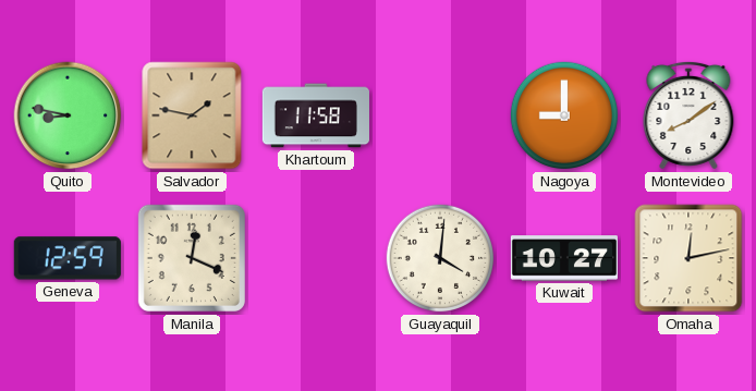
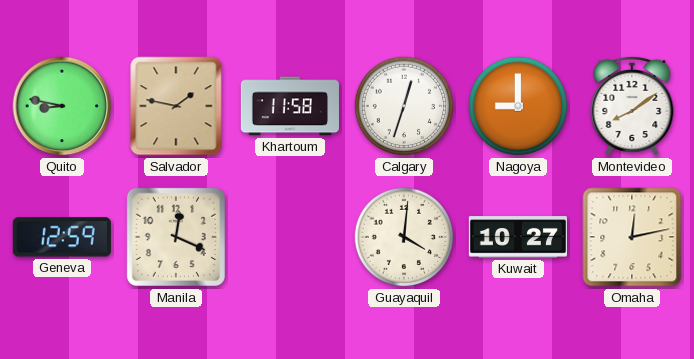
Calgary: none -> 12:33 (404, 106)
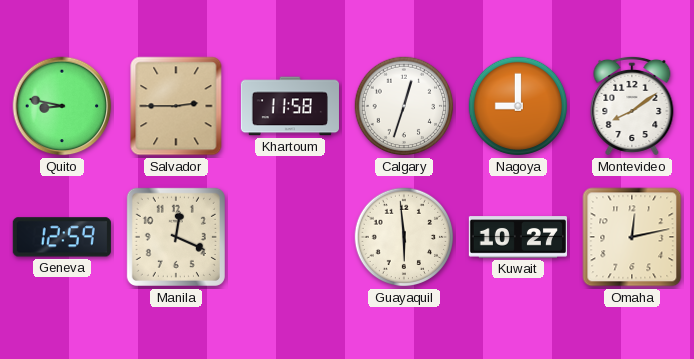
Salvador: 1:47 -> 2:45 (176, 106)
Guayaquil: 4:01 -> 5:59 (404, 237)
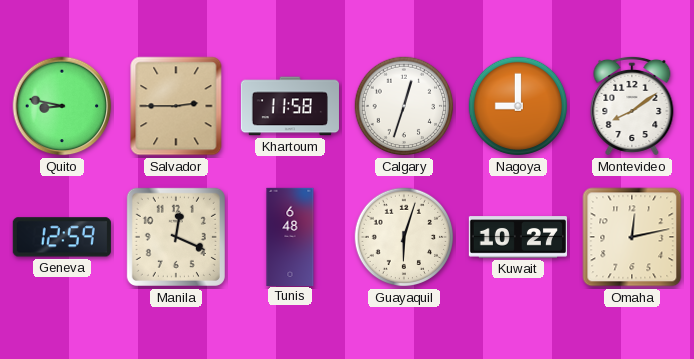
Tunis: none -> 6:48 (290, 236)
Guayaquil: 5:59 -> 6:03 (404, 237)
